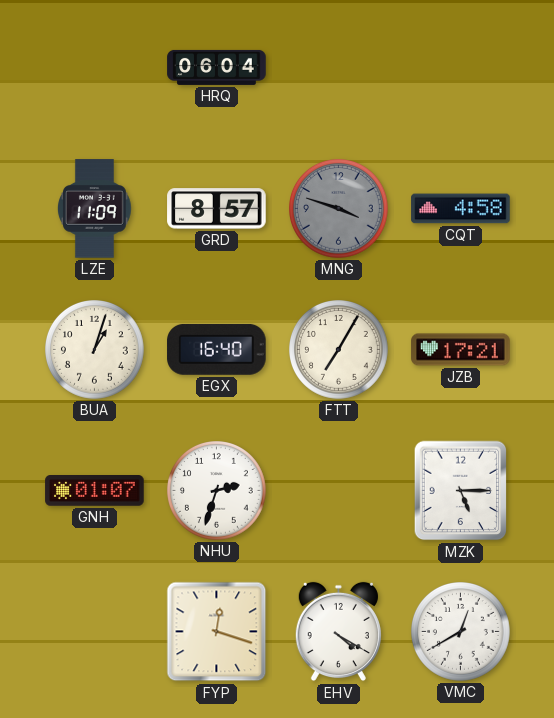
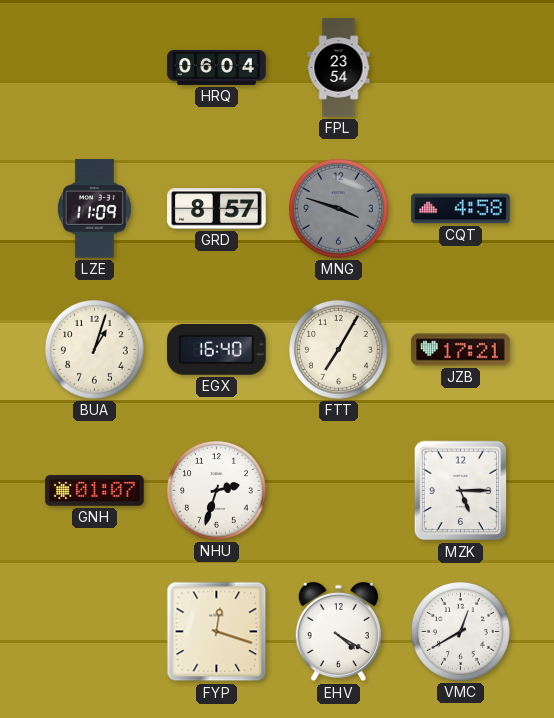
FPL: none -> 23:54 (339, 68)
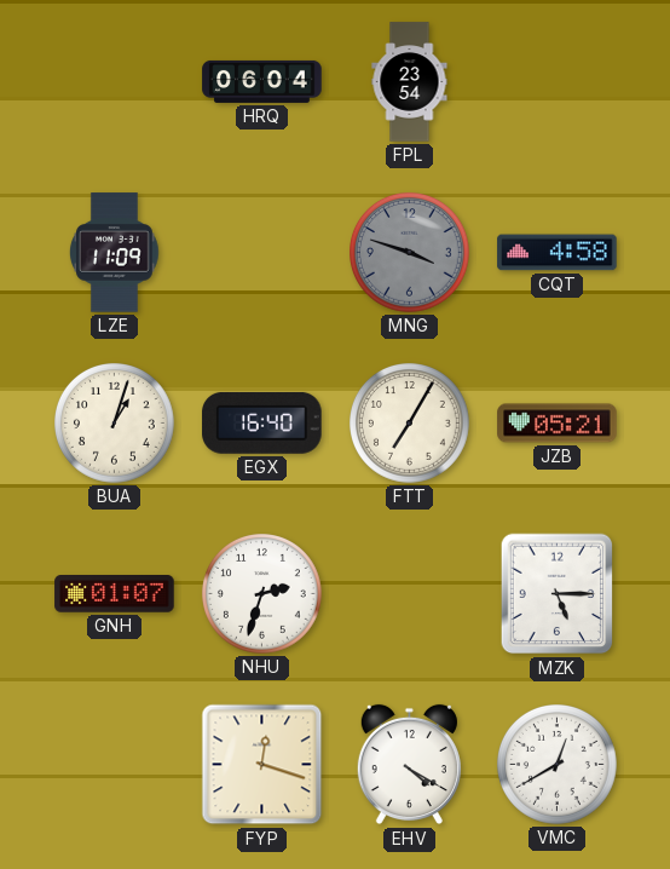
GRD: 8:57 -> none (217, 209)
JZB: 17:21 -> 05:21 (558, 424)
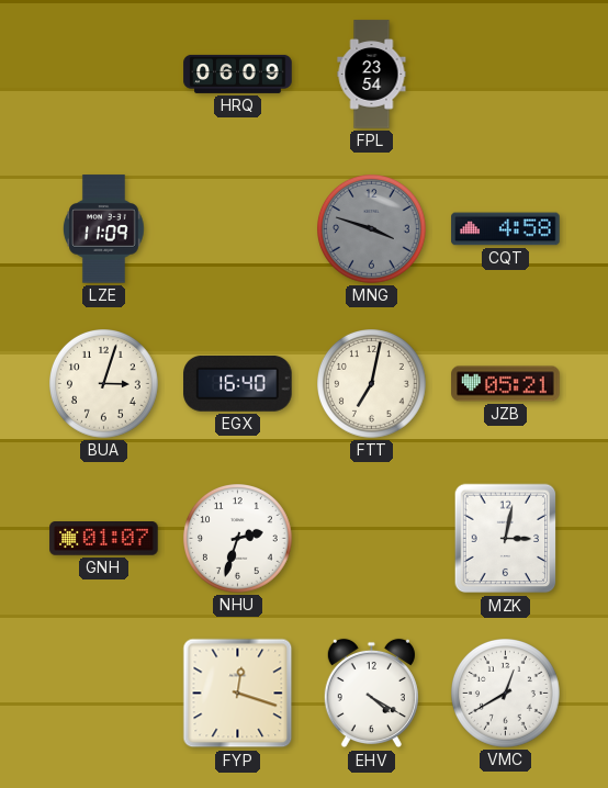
HRQ: 06:04 -> 06:09 (238, 74)
BUA: 1:03 -> 3:03 (104, 384)
FTT: 7:05 -> 7:02 (372, 384)
MZK: 5:15 -> 3:02 (506, 539)
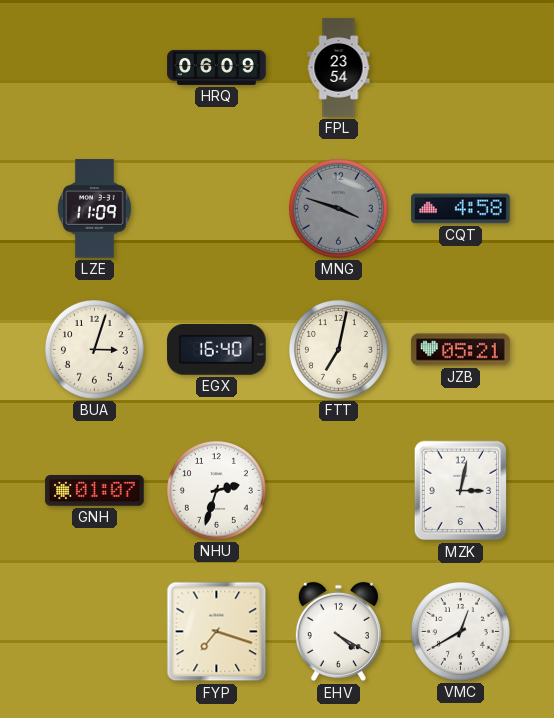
FYP: 12:18 -> 7:18 (217, 632)
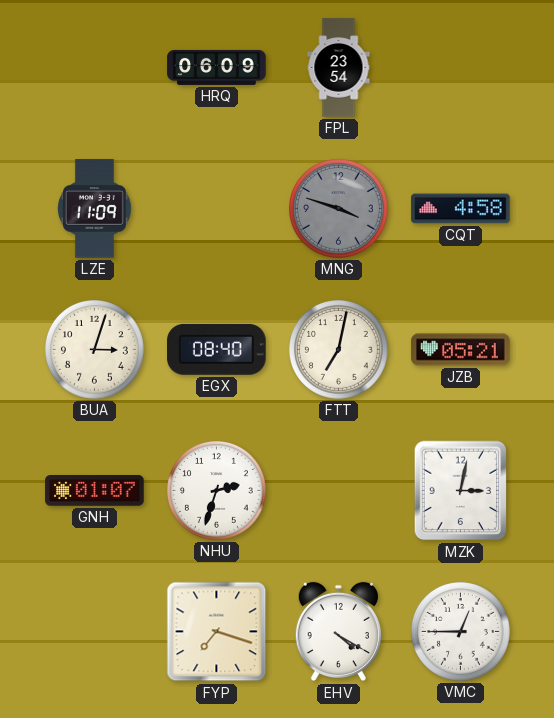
EGX: 16:40 -> 08:40 (217, 349)
VMC: 12:40 -> 12:45 (461, 632)
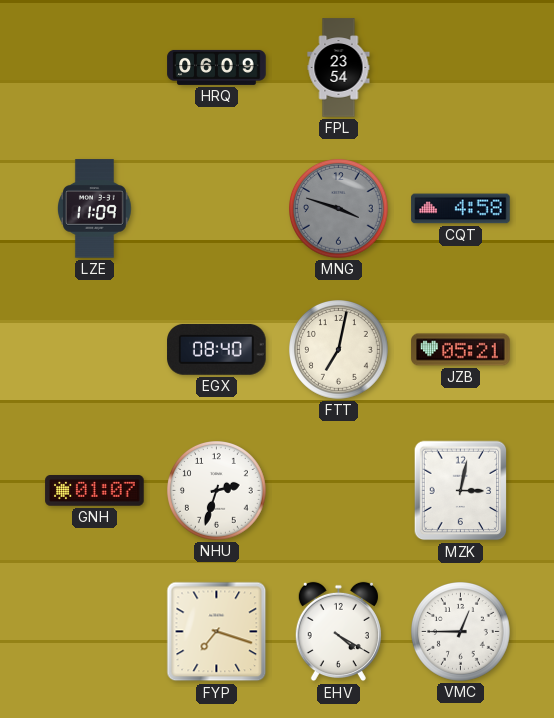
BUA: 3:03 -> none (95, 350)
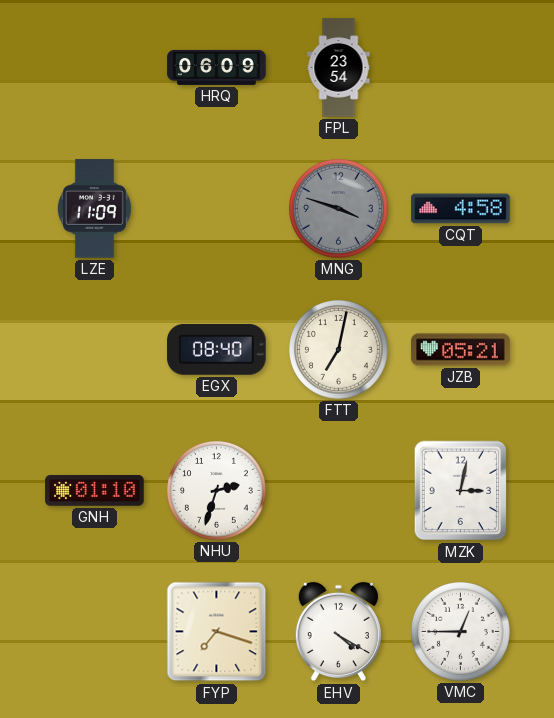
GNH: 01:07 -> 01:10 (95, 491)
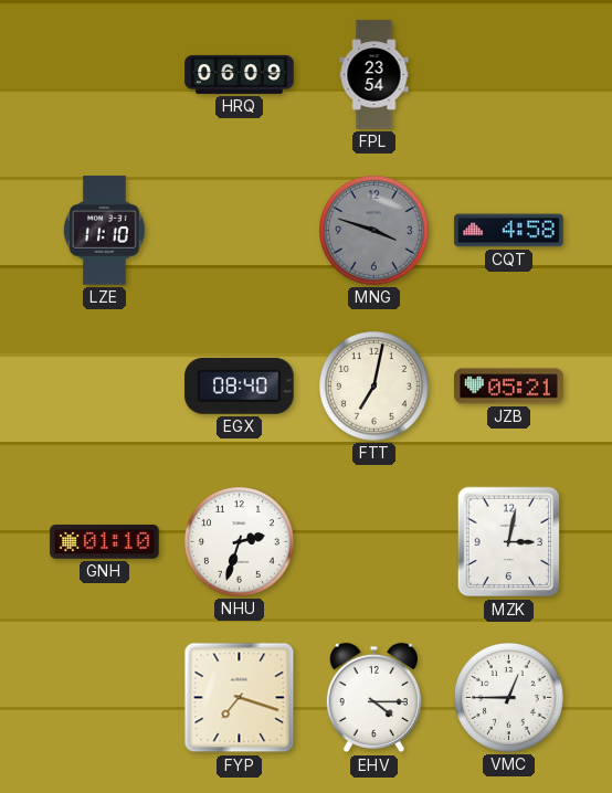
LZE: 11:09 -> 11:10 (105, 231)
EHV: 4:20 -> 4:15 (373, 698)
